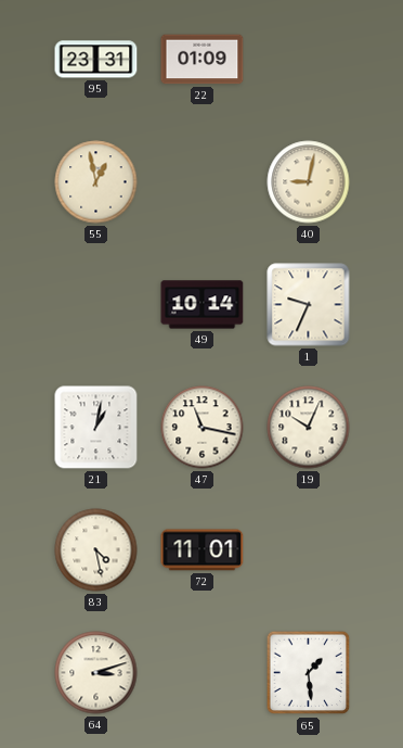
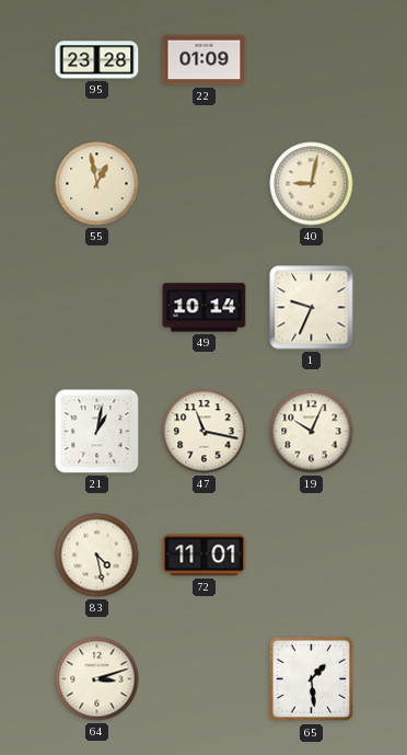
95: 23:31 -> 23:28 (97, 60)
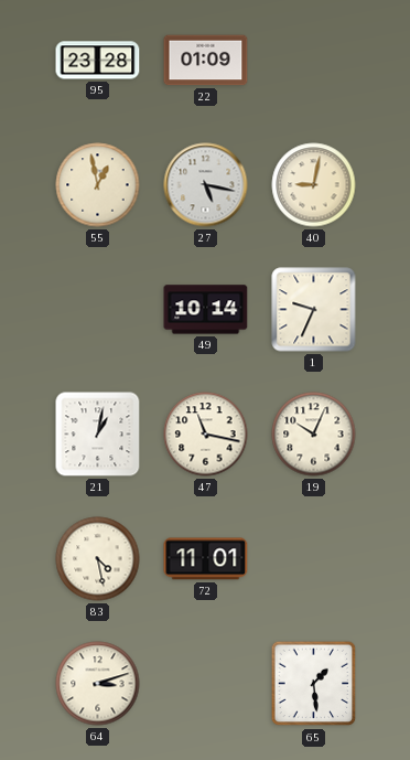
27: none -> 5:17 (206, 185)
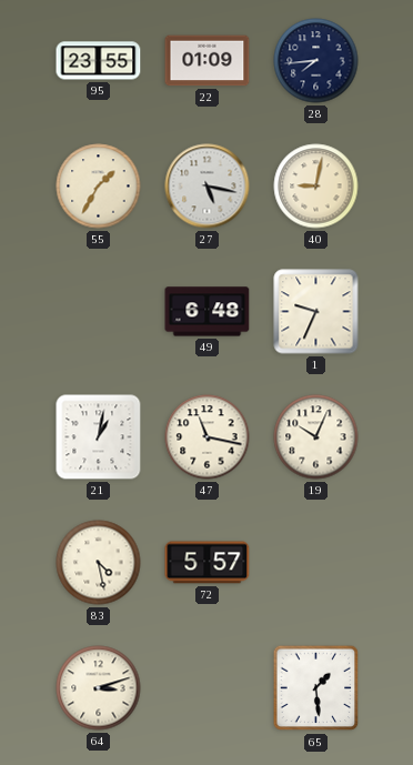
95: 23:28 -> 23:55 (99, 61)
28: none -> 7:44 (316, 61)
55: 12:58 -> 1:35 (99, 187)
49: 10:14 -> 6:48 (208, 312)
72: 11:01 -> 5:57 (208, 563)
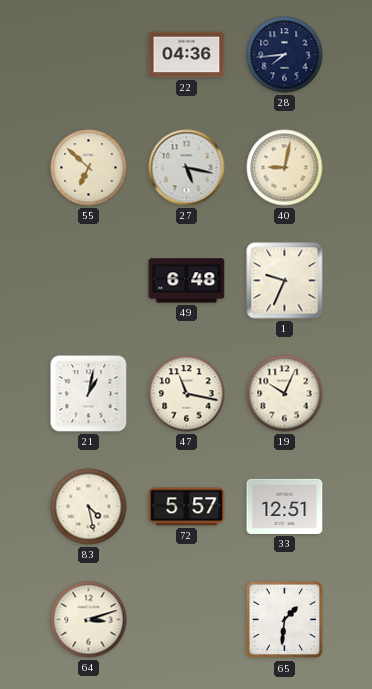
95: 23:55 -> none (99, 61)
22: 01:09 -> 04:36 (187, 55)
55: 1:35 -> 6:52 (89, 168)
33: none -> 12:51 (285, 506)
65: 1:29 -> 1:31 (285, 620)
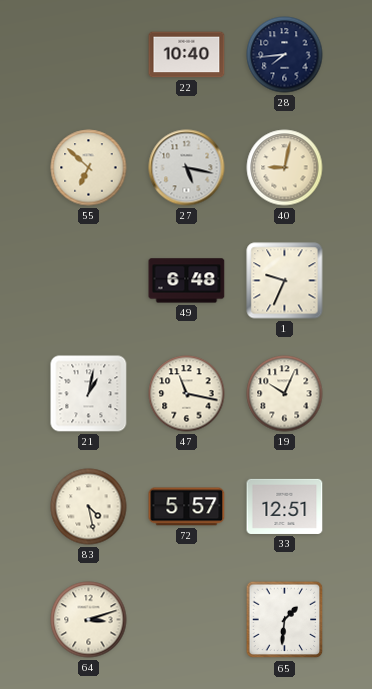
22: 04:36 -> 10:40 (187, 55)
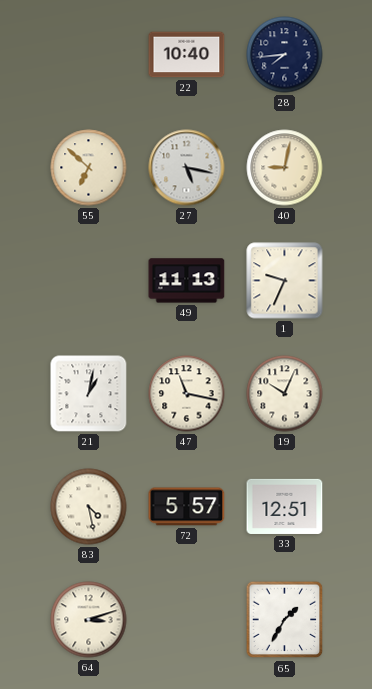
49: 6:48 -> 11:13 (187, 281)
65: 1:31 -> 1:35 (285, 620)
